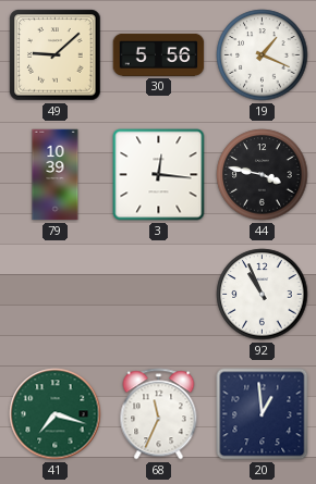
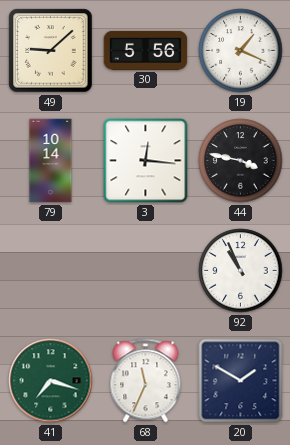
79: 10:39 -> 10:14 (51, 161)
20: 12:59 -> 1:50 (241, 381)
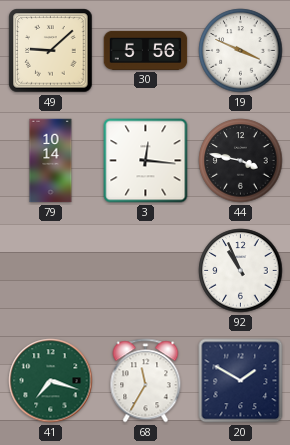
19: 1:19 -> 3:49 (241, 51)
68: 11:34 -> 11:35 (146, 381)
